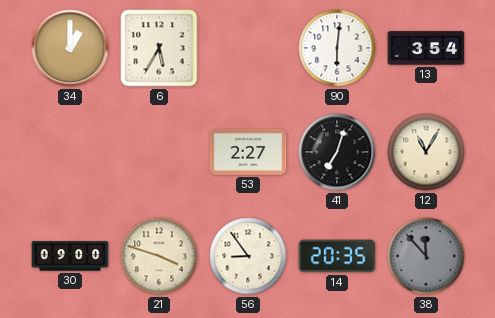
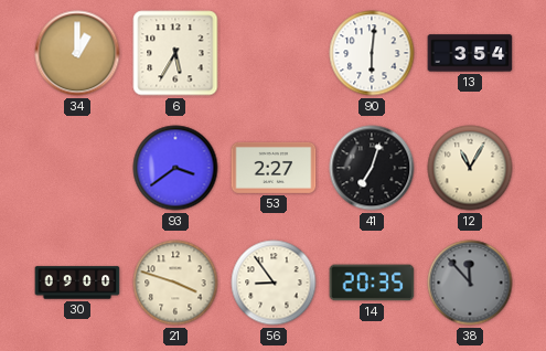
93: none -> 3:39 (175, 168)
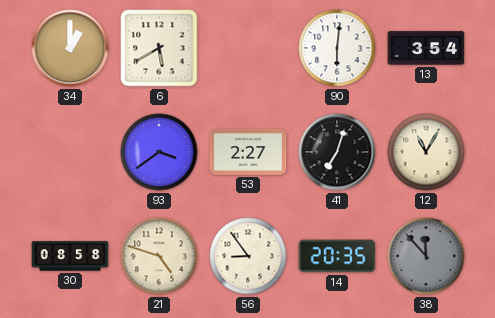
6: 5:35 -> 5:40 (159, 48)
30: 09:00 -> 08:58 (70, 256)
21: 3:48 -> 4:48 (159, 256)
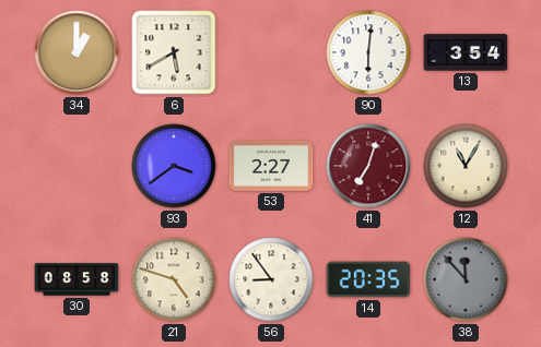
41 dial: black -> burgundy (368, 166)
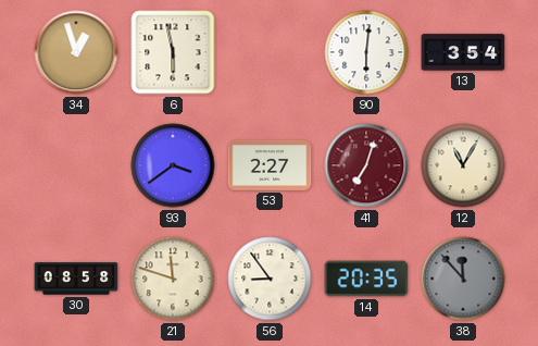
34: 1:00 -> 12:57 (76, 52)
6: 5:40 -> 5:58 (173, 52)
21: 4:48 -> 11:48 (173, 279)
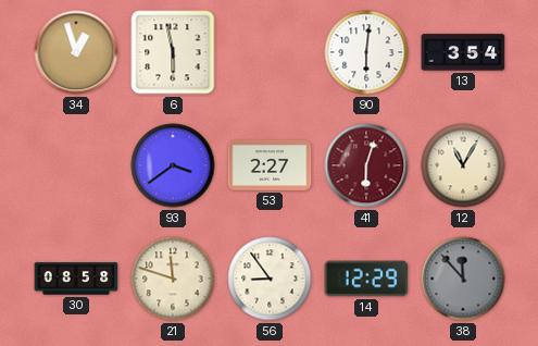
41: 7:03 -> 6:03 (366, 165)
14: 20:35 -> 12:29 (366, 279)
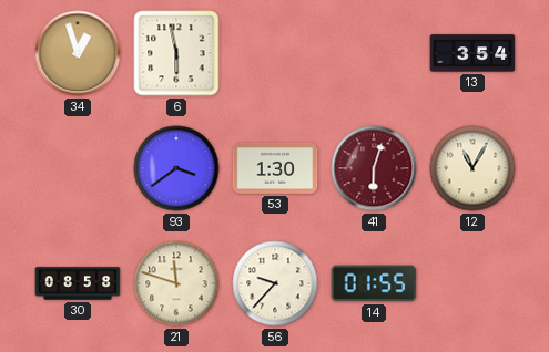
90: 6:01 -> none (366, 52)
53: 2:27 -> 1:30 (275, 168)
56: 8:54 -> 9:37 (275, 283)
14: 12:29 -> 01:55 (374, 283)
38: 11:53 -> none (463, 279)
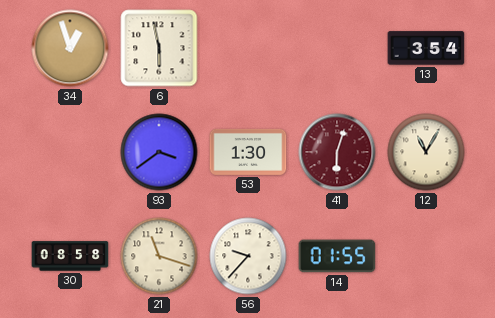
21: 11:48 -> 11:18 (159, 256)
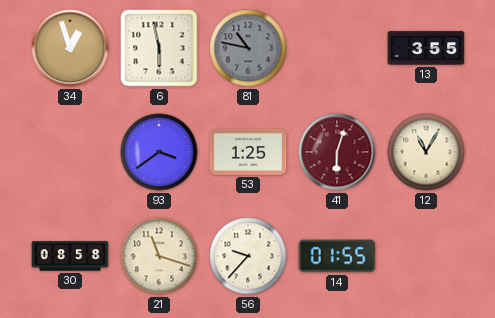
81: none -> 10:47 (248, 48)
13: 3:54 -> 3:55 (426, 48)
53: 1:30 -> 1:25 (248, 152)
